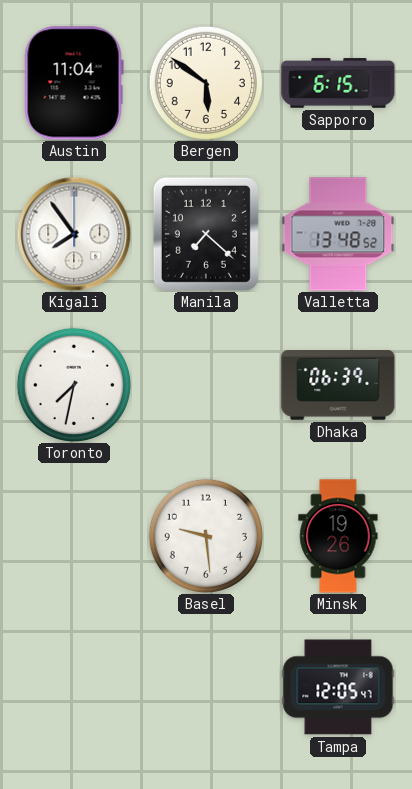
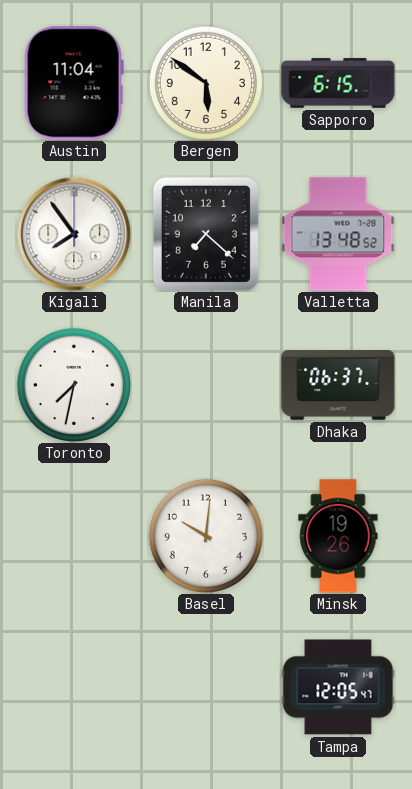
Dhaka: 06:39 -> 06:37 (338, 385)
Basel: 9:29 -> 10:01 (206, 536)
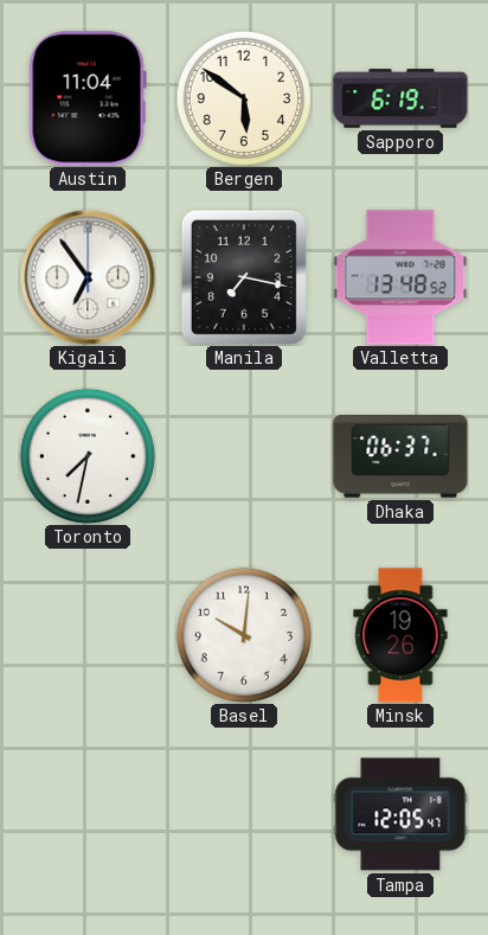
Sapporo: 6:15 -> 6:19 (400, 98)
Kigali: 7:54 -> 6:54 (88, 277)
Manila: 7:22 -> 7:17 (244, 277)
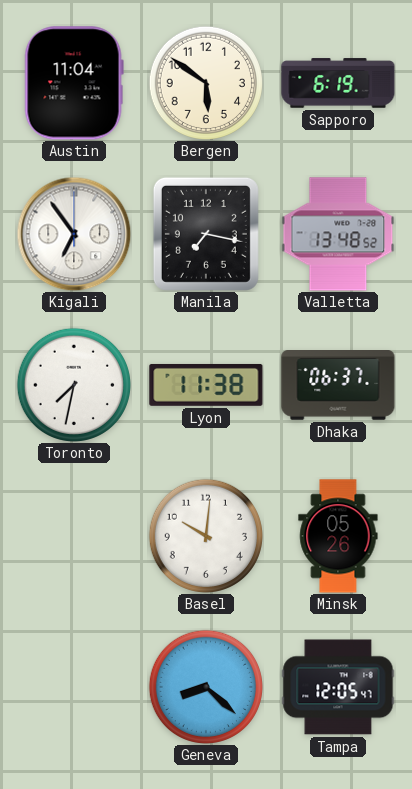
Lyon: none -> 11:38 (206, 385)
Minsk: 19:26 -> 05:26 (338, 536)
Geneva: none -> 8:22 (206, 687)
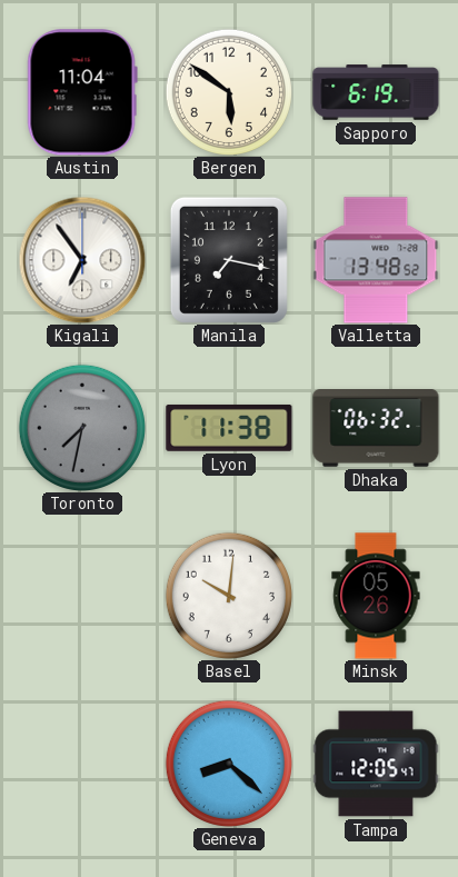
Toronto dial: white -> grey (82, 428)
Dhaka: 06:37 -> 06:32 (376, 428)
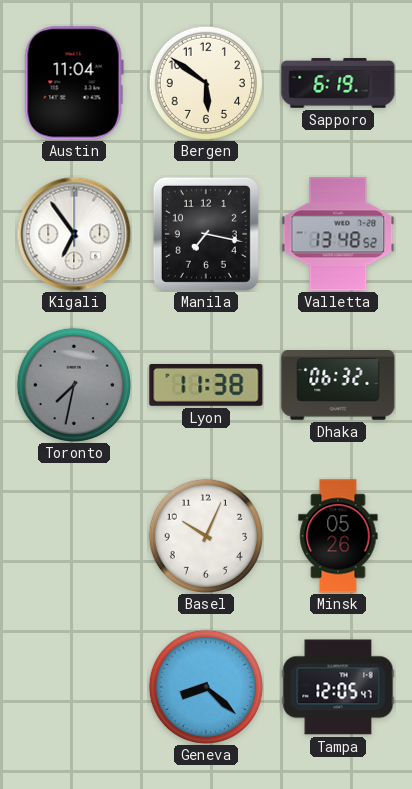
Basel: 10:01 -> 10:04 (206, 536)
